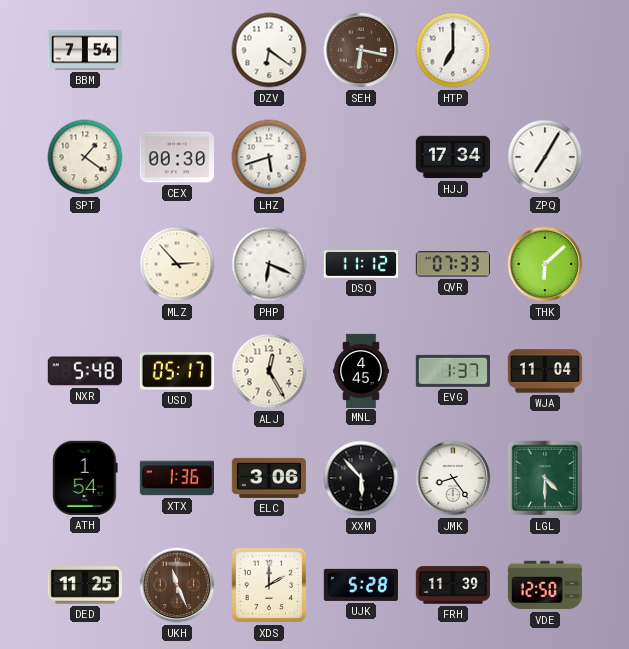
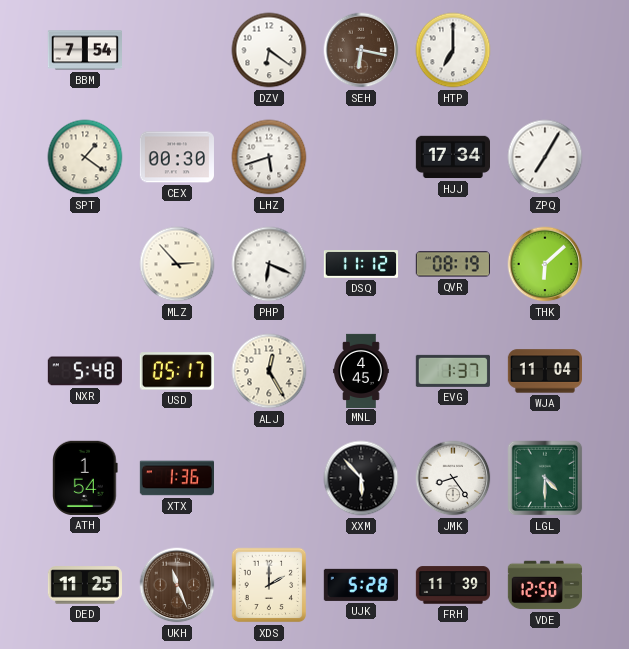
QVR: 07:33 -> 08:19 (453, 264)
ELC: 3:06 -> none (269, 478)
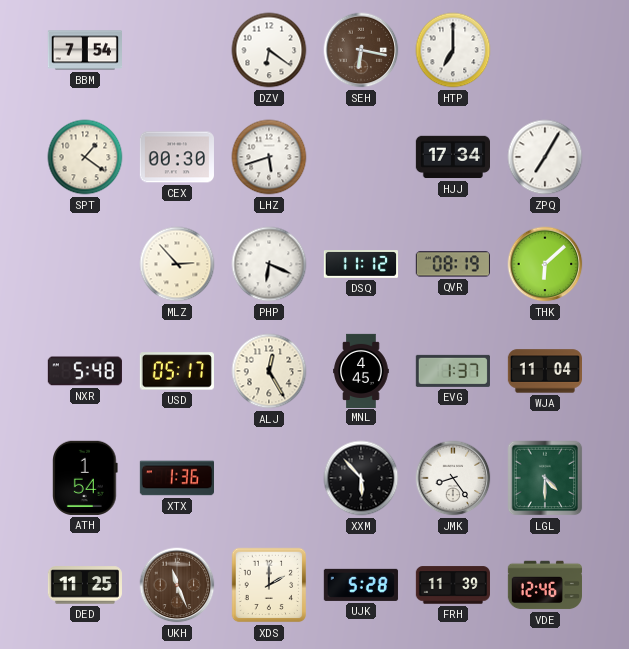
VDE: 12:50 -> 12:46 (544, 585)
